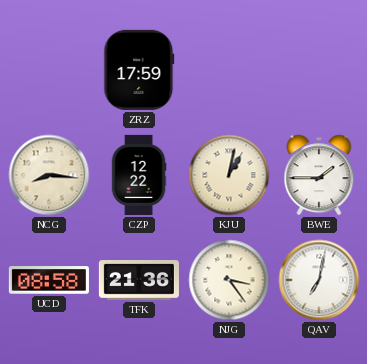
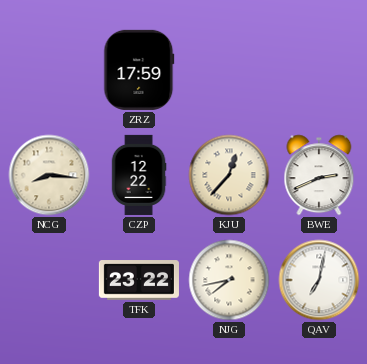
KJU: 1:02 -> 12:37 (229, 175)
BWE: 1:45 -> 2:41 (319, 175)
UCD: 08:58 -> none (49, 280)
TFK: 21:36 -> 23:22 (139, 280)
NJG: 3:24 -> 7:43 (229, 280)
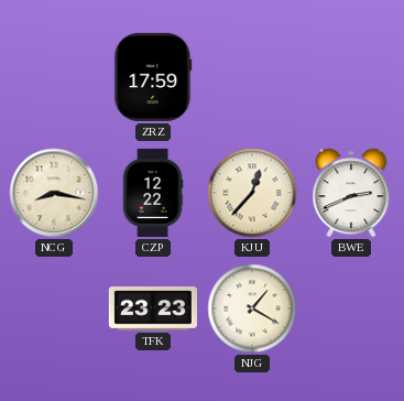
NCG: 8:16 -> 8:17 (54, 193)
TFK: 23:22 -> 23:23 (153, 308)
NJG: 7:43 -> 1:20 (252, 308)
QAV: 7:02 -> none (319, 280)
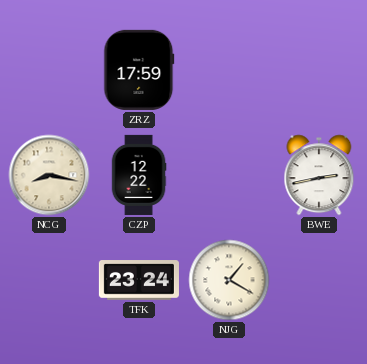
KJU: 12:37 -> none (252, 193)
BWE: 2:41 -> 2:43 (319, 175)
TFK: 23:23 -> 23:24 (139, 280)
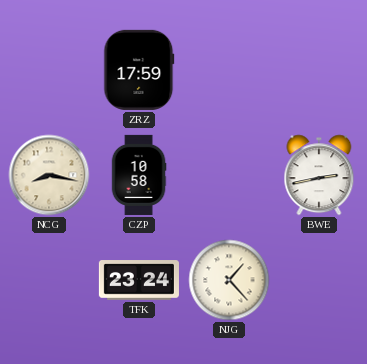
CZP: 12:22 -> 10:58 (139, 175)
NJG: 1:20 -> 1:23 (229, 280)
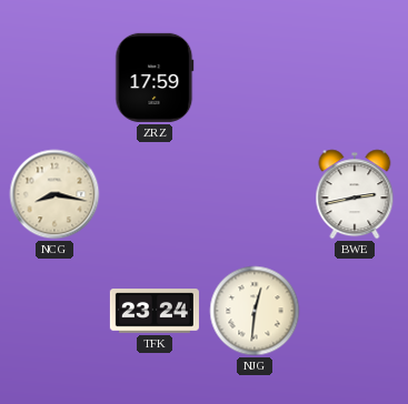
CZP: 10:58 -> none (139, 175)
NJG: 1:23 -> 12:31 (255, 311)
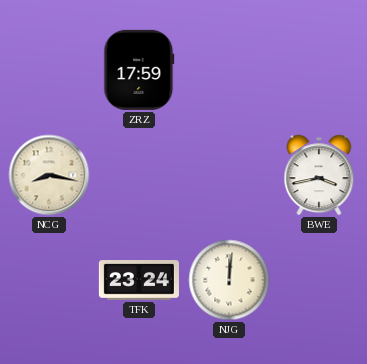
BWE: 2:43 -> 3:43 (319, 175)
NJG: 12:31 -> 12:01 (229, 280)
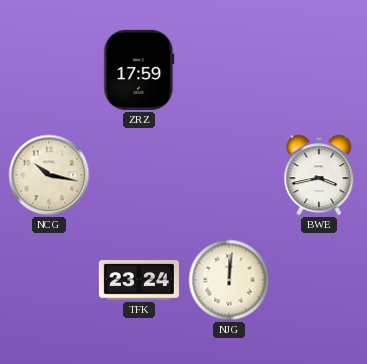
NCG: 8:17 -> 10:17 (49, 175)
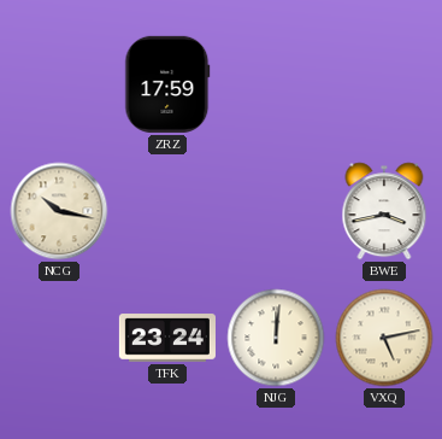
VXQ: none -> 5:13 (384, 338)
